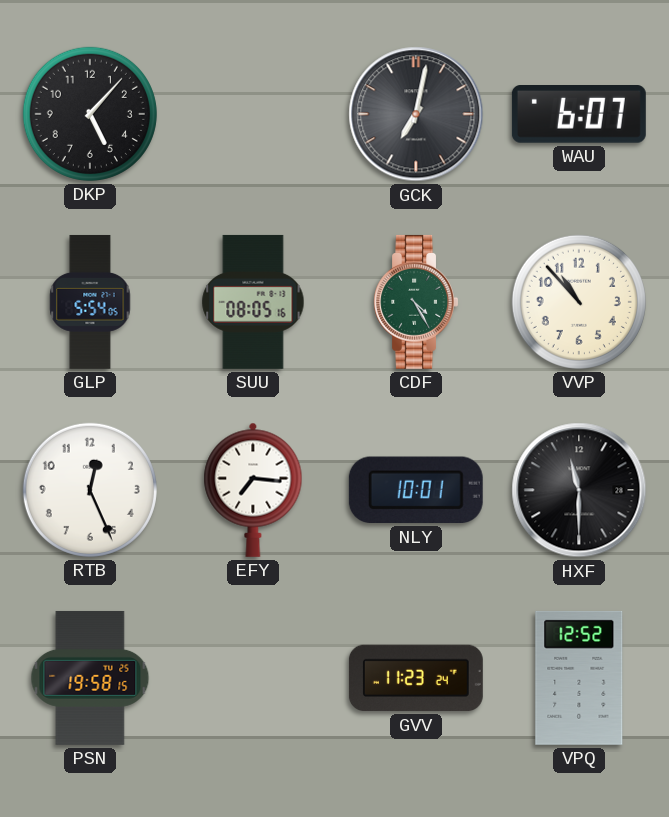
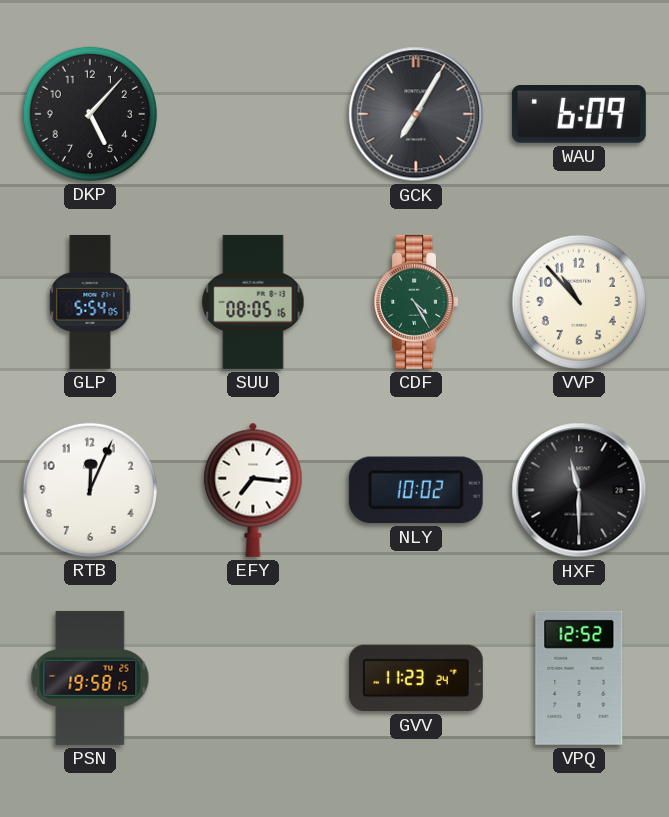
GCK: 7:02 -> 7:05 (416, 114)
WAU: 6:07 -> 6:09 (579, 115)
RTB: 12:26 -> 12:04 (90, 490)
NLY: 10:01 -> 10:02 (416, 490)
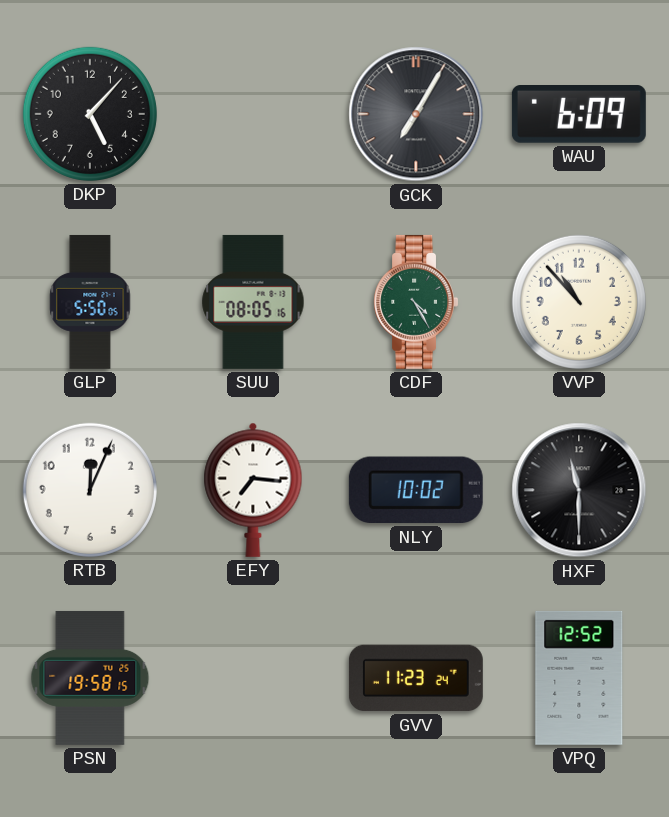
GLP: 5:54 -> 5:50 (90, 302)
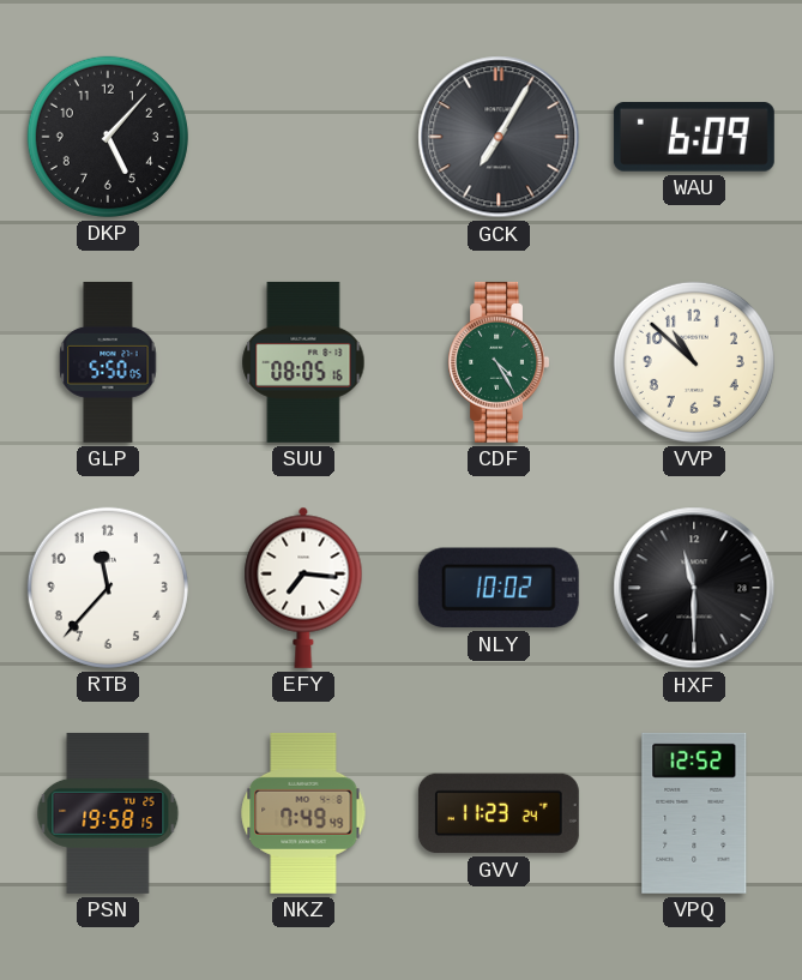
VVP: 10:53 -> 10:52 (694, 362)
RTB: 12:04 -> 11:37 (108, 588)
NKZ: none -> 7:49 (303, 813)
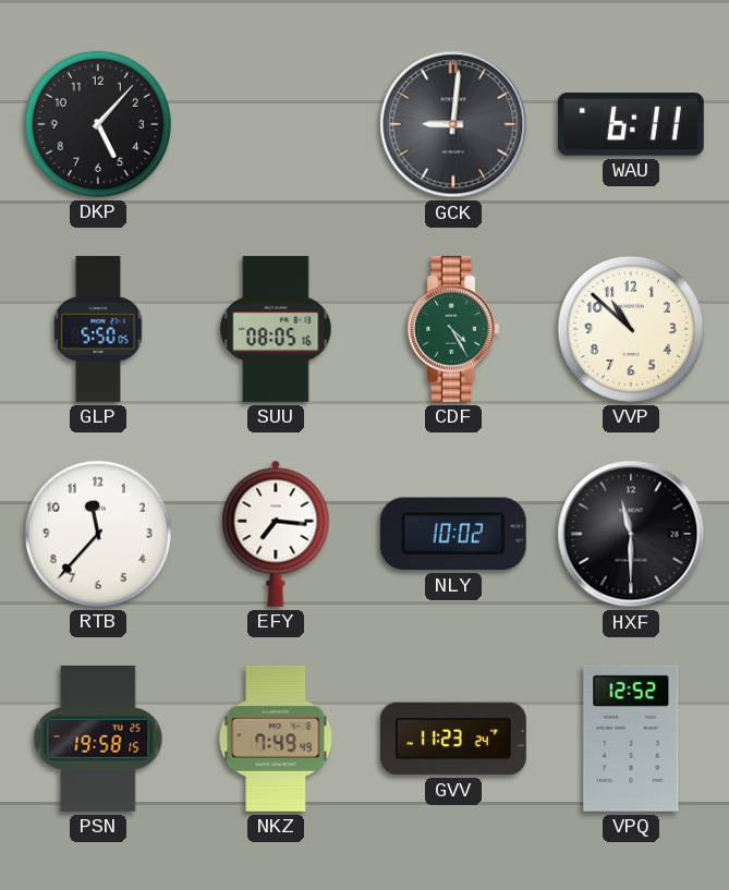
GCK: 7:05 -> 9:01 (453, 124)
WAU: 6:09 -> 6:11 (631, 125)
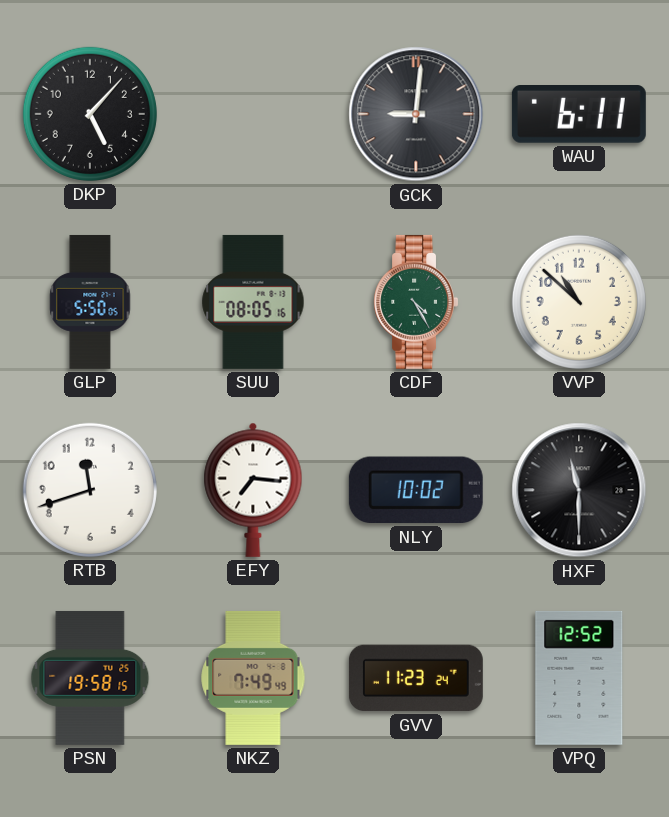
RTB: 11:37 -> 11:42 (90, 490)
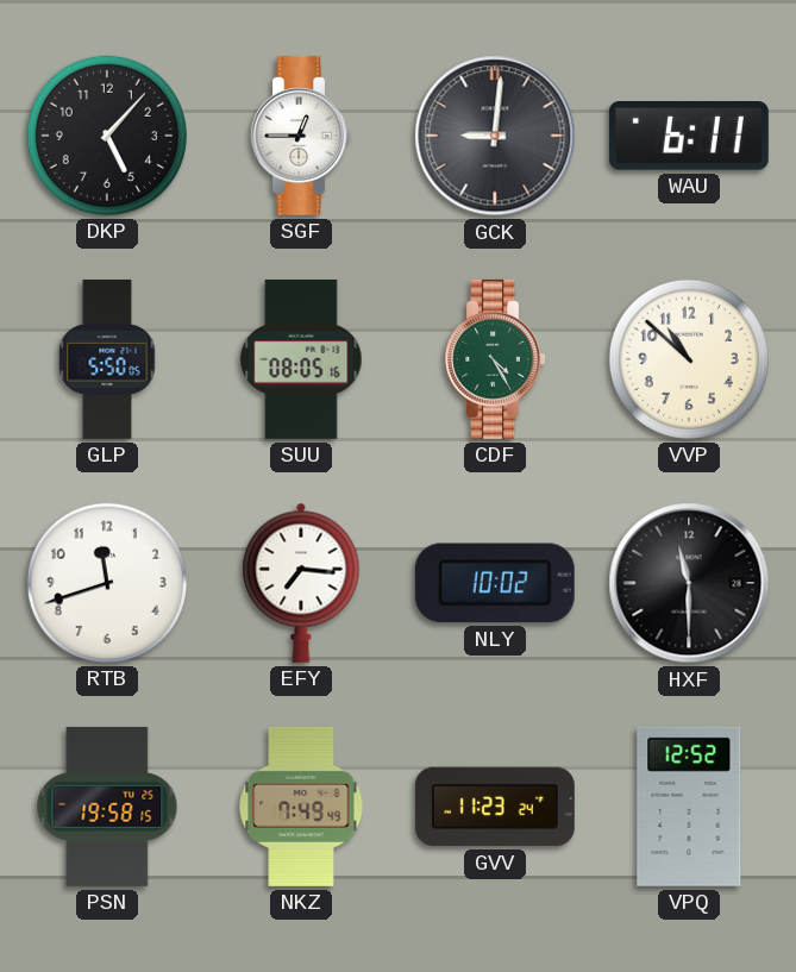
SGF: none -> 12:45 (300, 136)
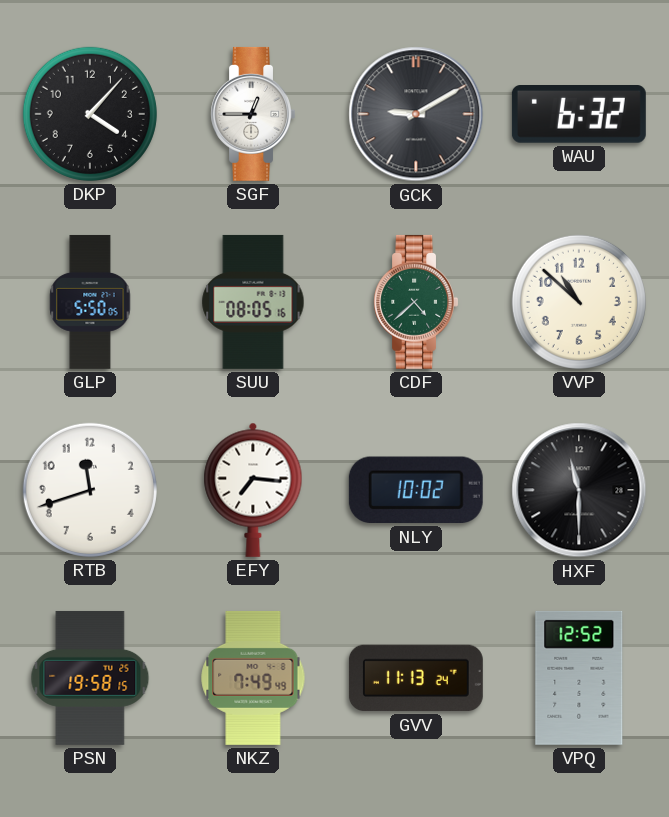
DKP: 5:07 -> 4:07 (90, 114)
GCK: 9:01 -> 9:10 (416, 114)
WAU: 6:11 -> 6:32 (579, 115)
CDF: 4:25 -> 4:38 (415, 302)
GVV: 11:23 -> 11:13 (416, 678)
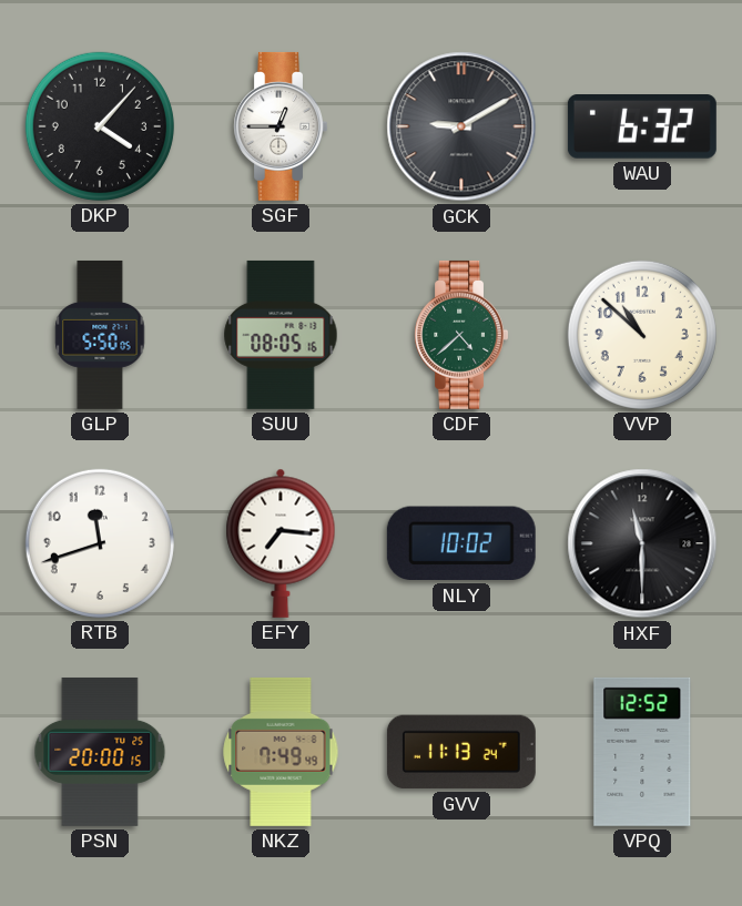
PSN: 19:58 -> 20:00 (100, 752)
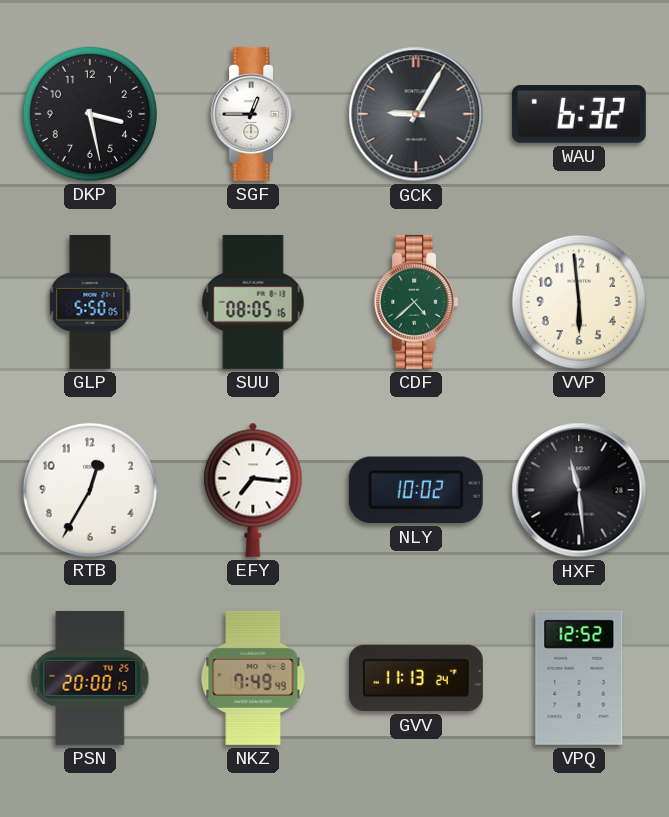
DKP: 4:07 -> 3:28 (90, 114)
GCK: 9:10 -> 9:05 (416, 114)
VVP: 10:52 -> 5:59 (579, 302)
RTB: 11:42 -> 12:35 (90, 490)
HXF: 11:30 -> 11:29 (579, 490)
